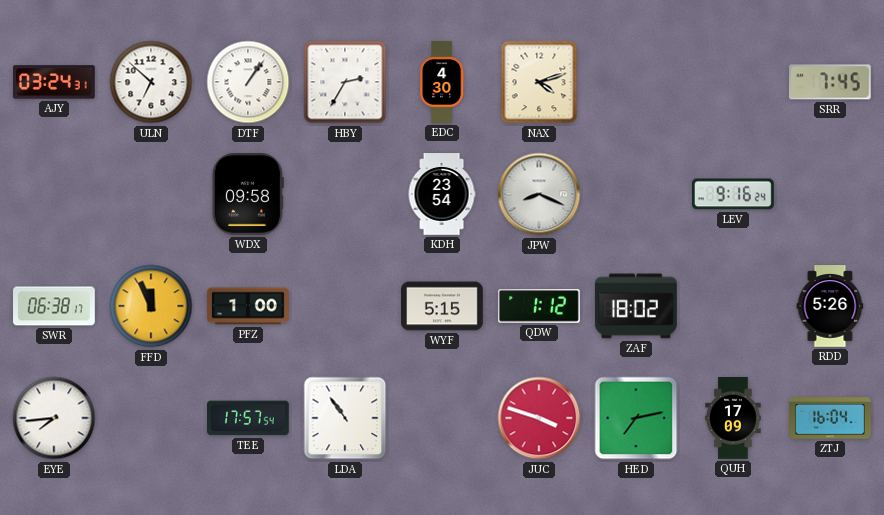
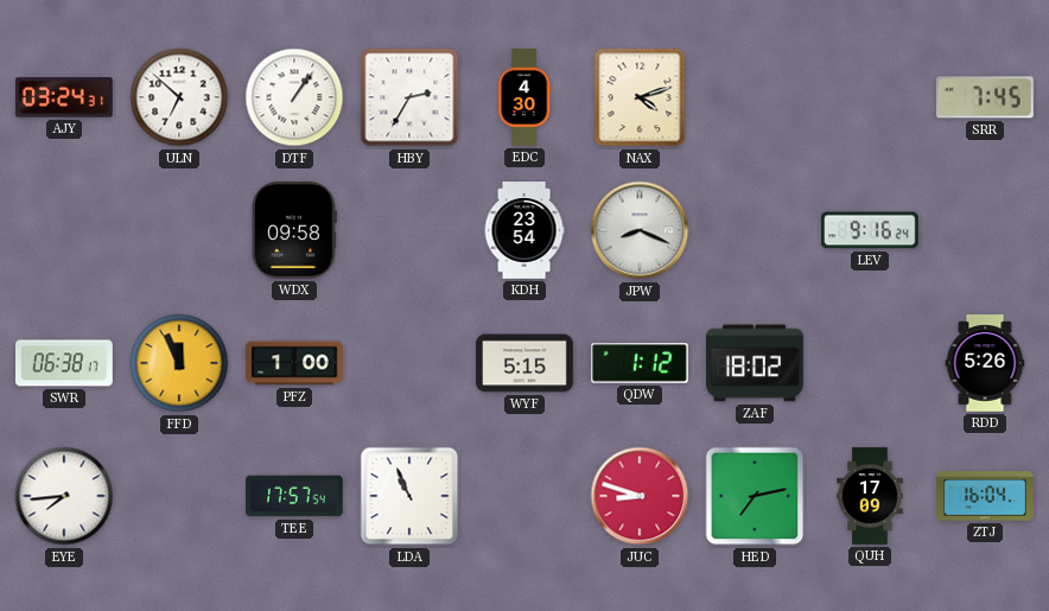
LDA: 10:54 -> 10:56 (409, 496)
JUC: 3:48 -> 8:48 (640, 496)
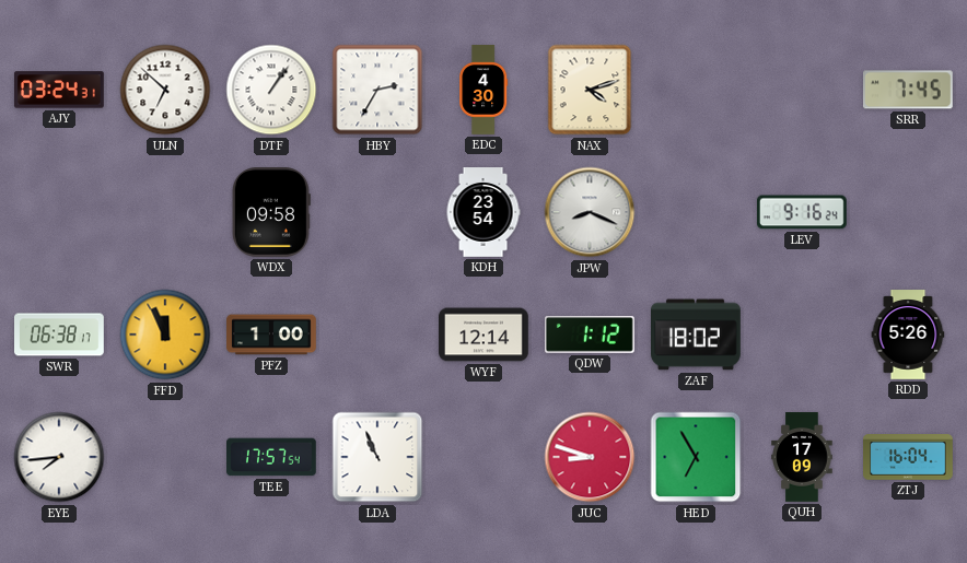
WYF: 5:15 -> 12:14 (485, 335)
HED: 7:13 -> 6:55 (696, 457)
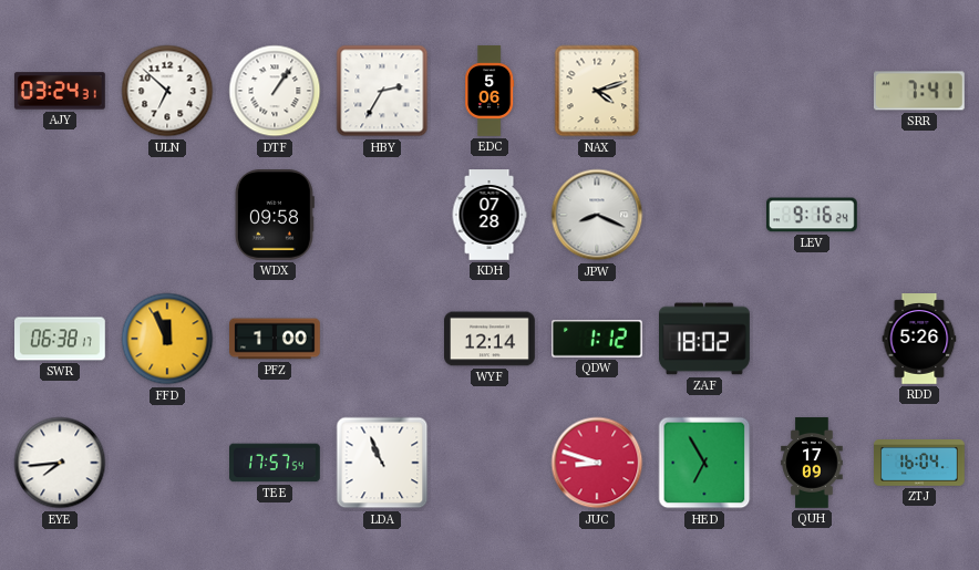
EDC: 4:30 -> 5:06 (489, 91)
SRR: 7:45 -> 7:41 (919, 91)
KDH: 23:54 -> 07:28 (489, 215)
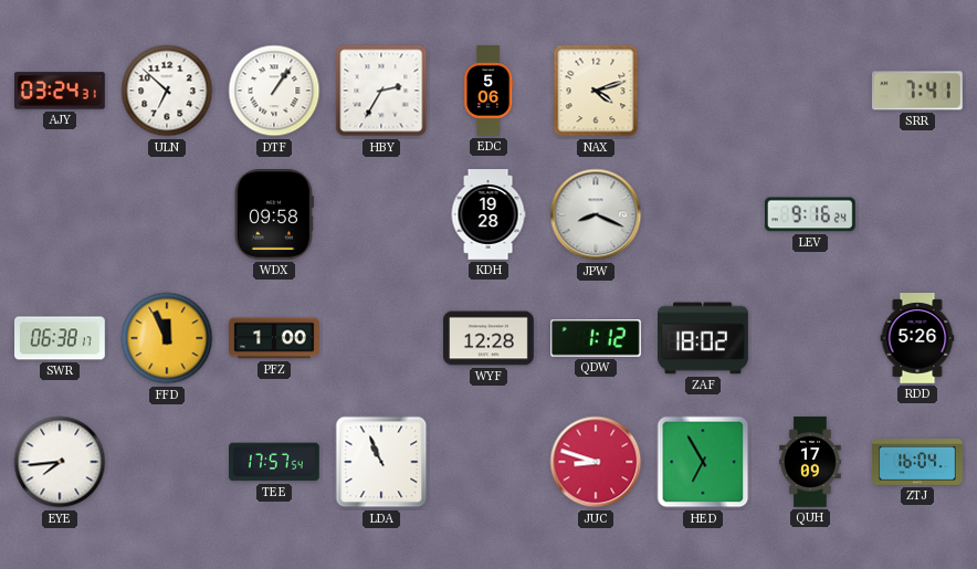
KDH: 07:28 -> 19:28 (489, 214)
WYF: 12:14 -> 12:28 (490, 338)
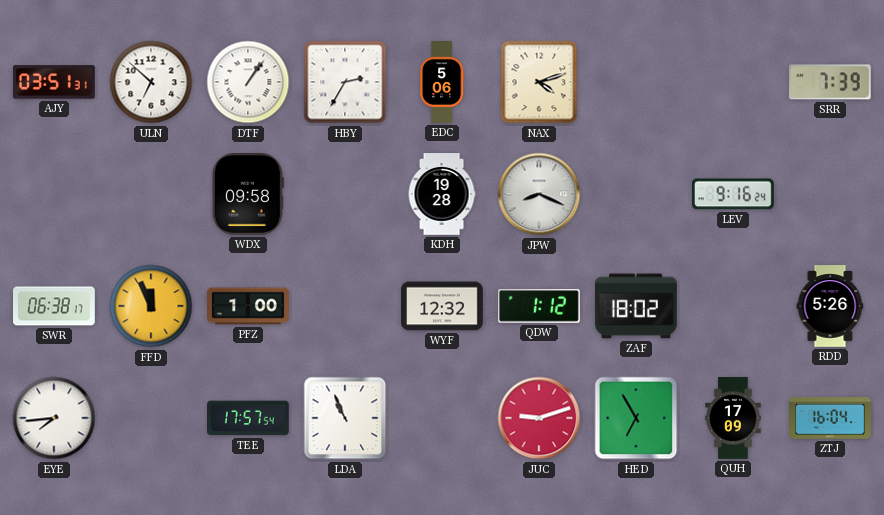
AJY: 03:24 -> 03:51 (54, 82)
SRR: 7:41 -> 7:39 (830, 82)
WYF: 12:28 -> 12:32 (443, 306)
JUC: 8:48 -> 9:12 (539, 418)
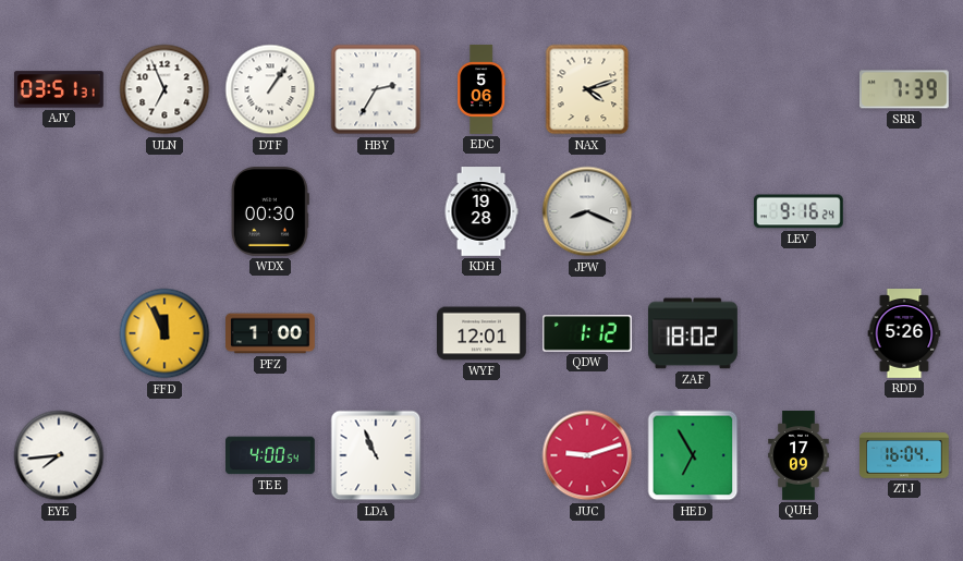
ULN: 6:52 -> 6:56 (164, 89)
WDX: 09:58 -> 00:30 (270, 212)
SWR: 06:38 -> none (55, 306)
WYF: 12:32 -> 12:01 (483, 333)
TEE: 17:57 -> 4:00 (271, 455)
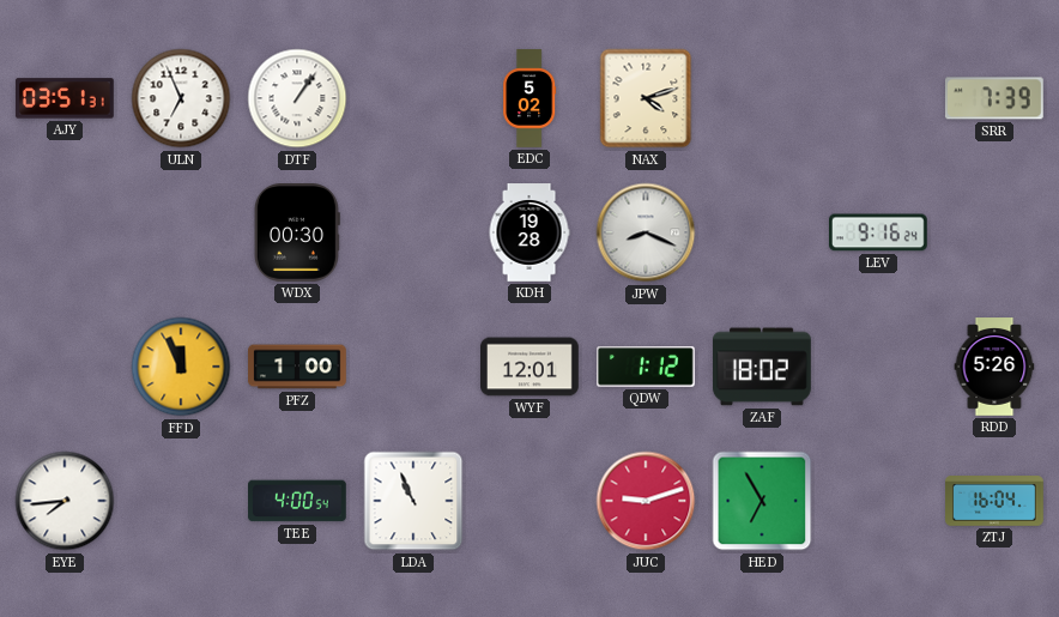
HBY: 2:35 -> none (376, 89)
EDC: 5:06 -> 5:02 (529, 98)
QUH: 17:09 -> none (799, 455)
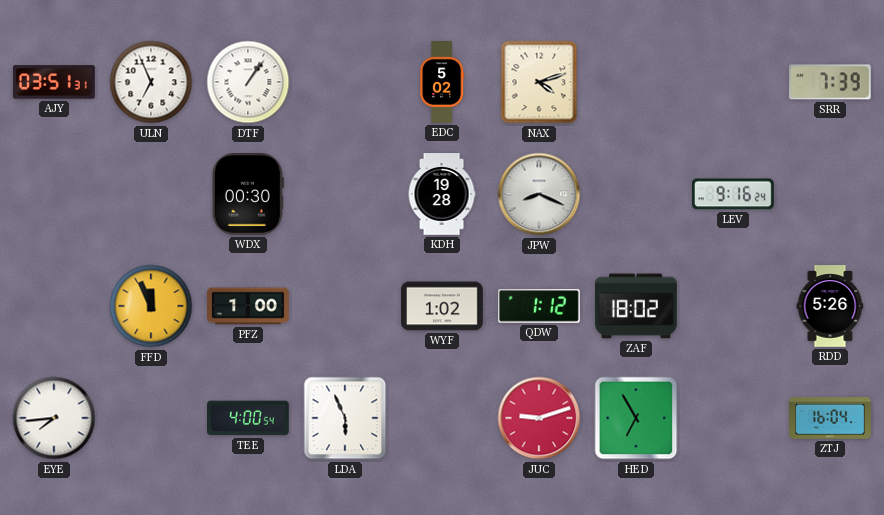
WYF: 12:01 -> 1:02 (443, 306)
LDA: 10:56 -> 5:56 (345, 418)
